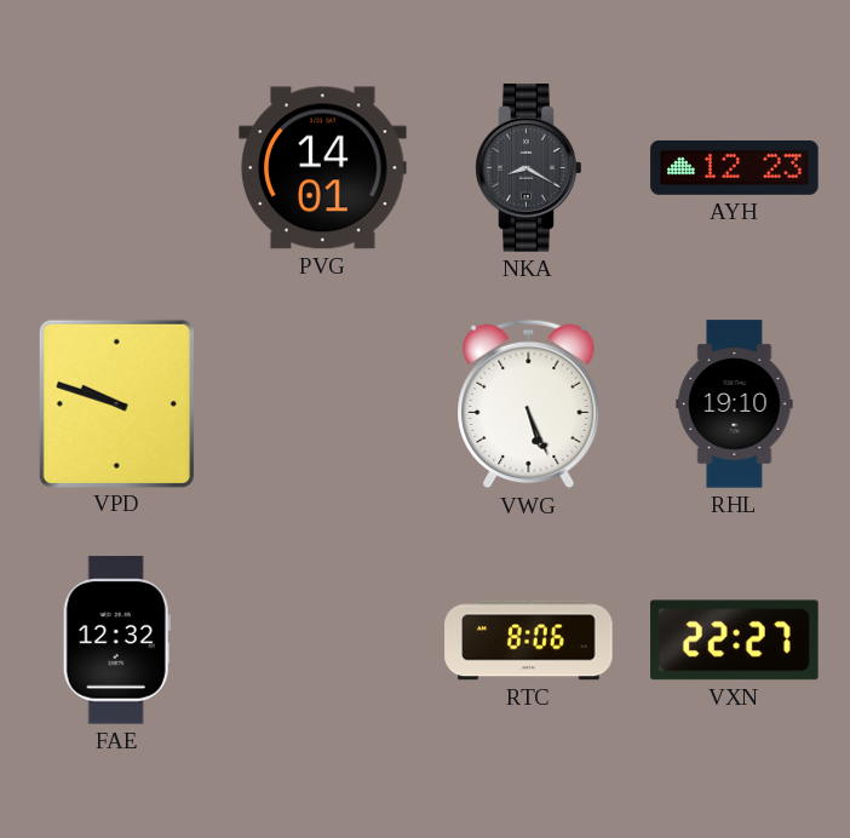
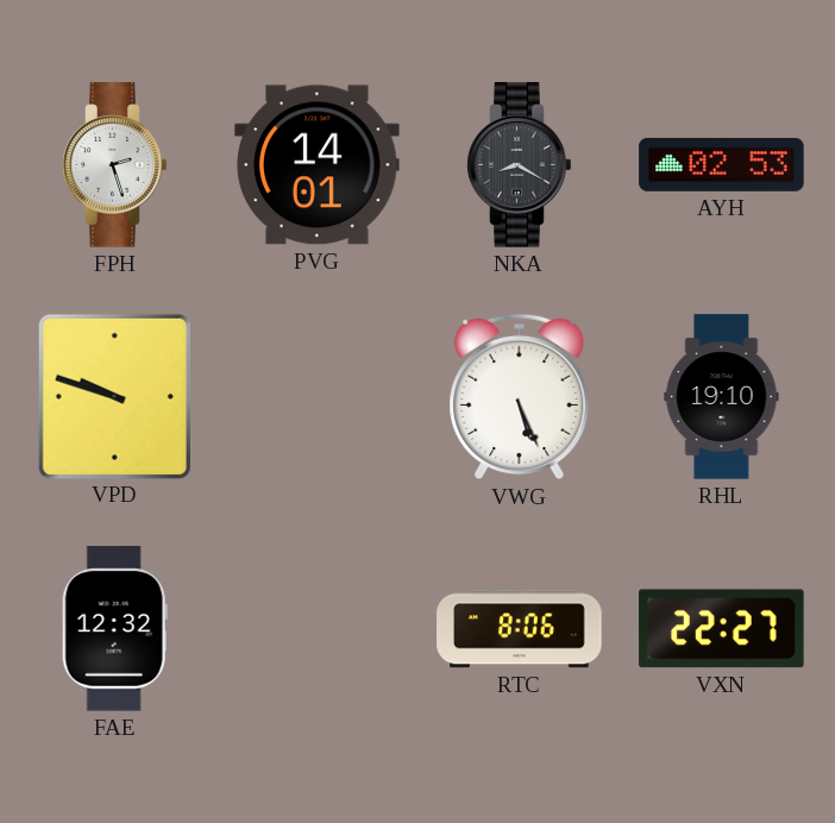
FPH: none -> 2:27 (115, 165)
AYH: 12:23 -> 02:53 (722, 164)
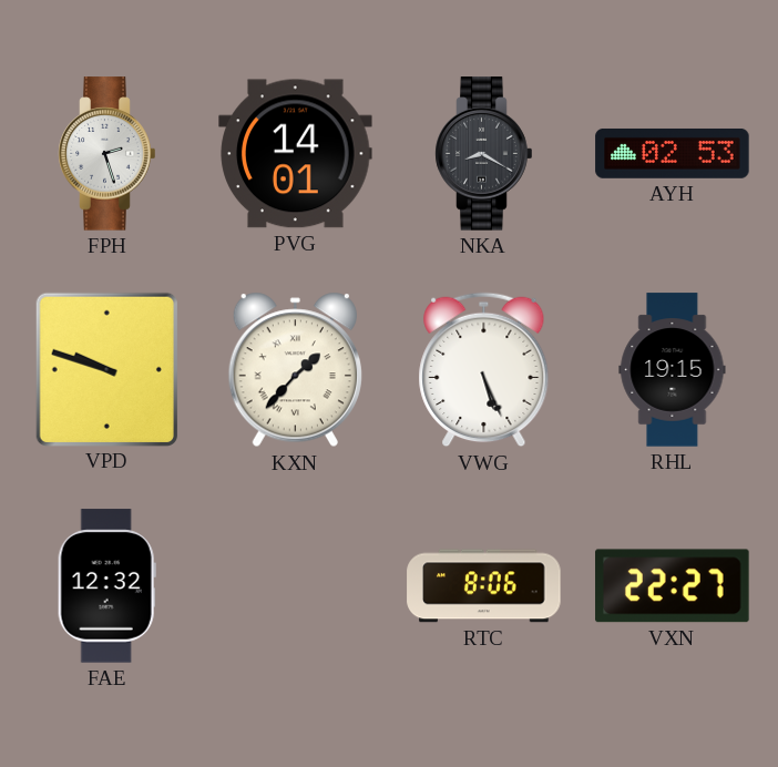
KXN: none -> 1:37 (295, 370)
RHL: 19:10 -> 19:15 (673, 370)
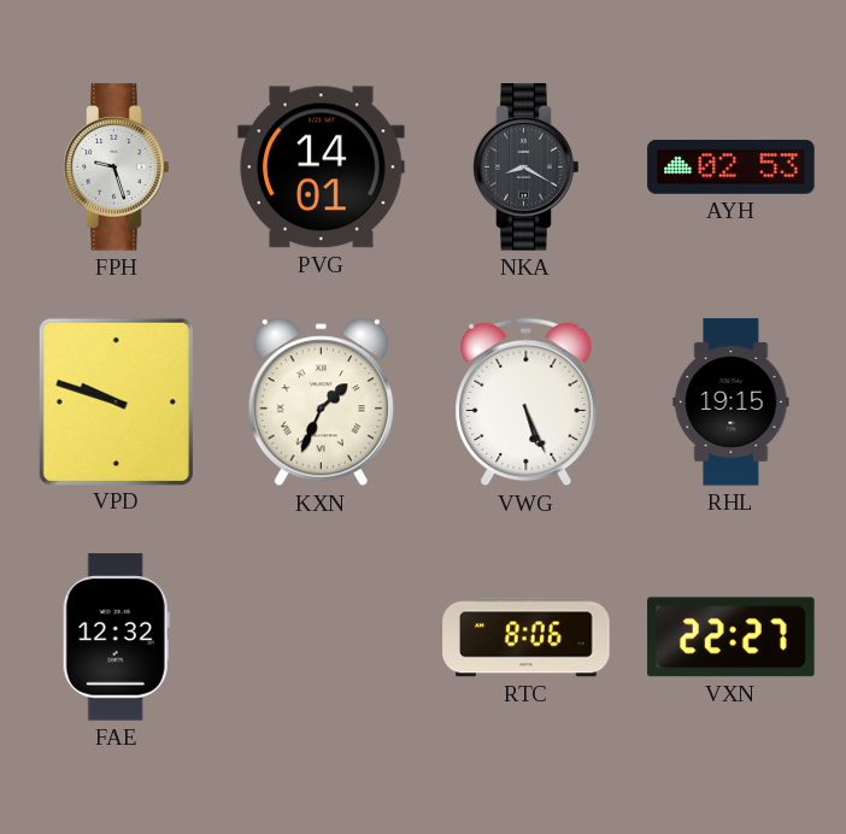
FPH: 2:27 -> 9:27 (117, 168)
KXN: 1:37 -> 1:34 (321, 403)
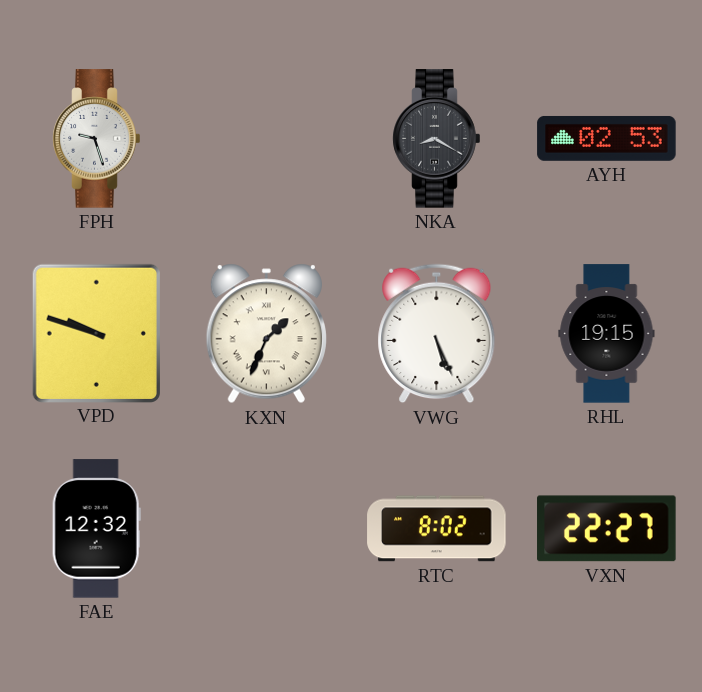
PVG: 14:01 -> none (322, 168)
RTC: 8:06 -> 8:02 (437, 529)
